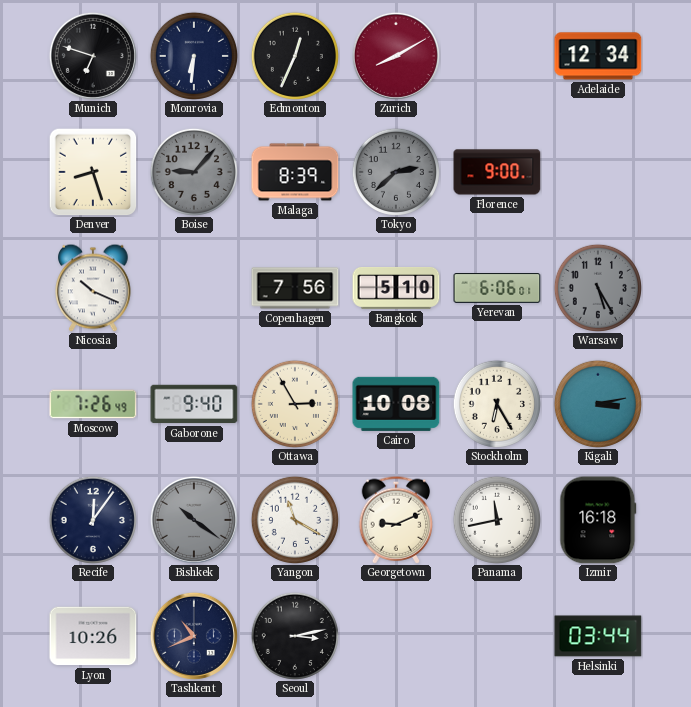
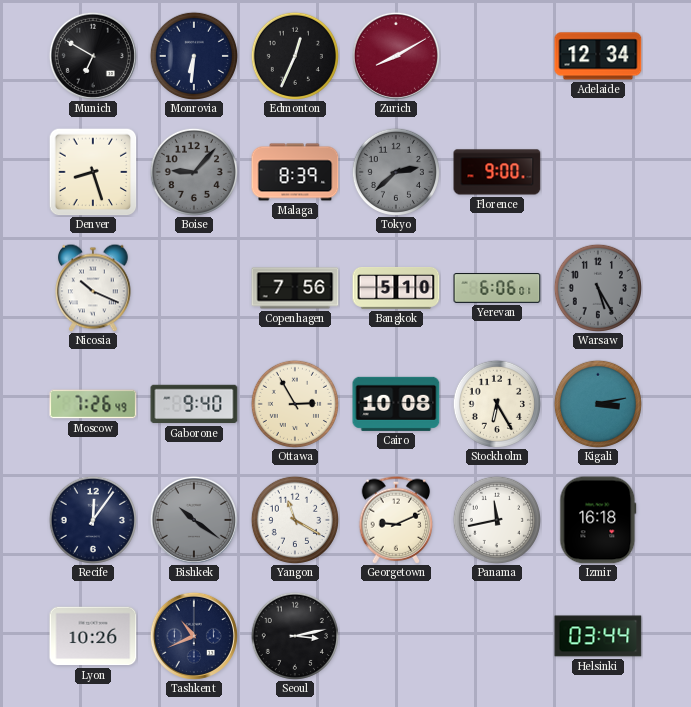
Munich: 6:48 -> 6:50 (93, 56)
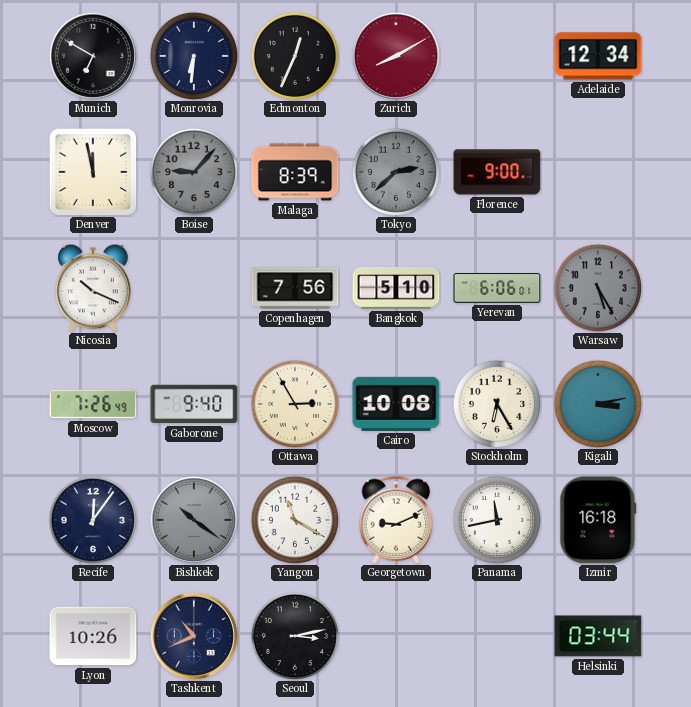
Denver: 8:27 -> 11:58 (93, 172)
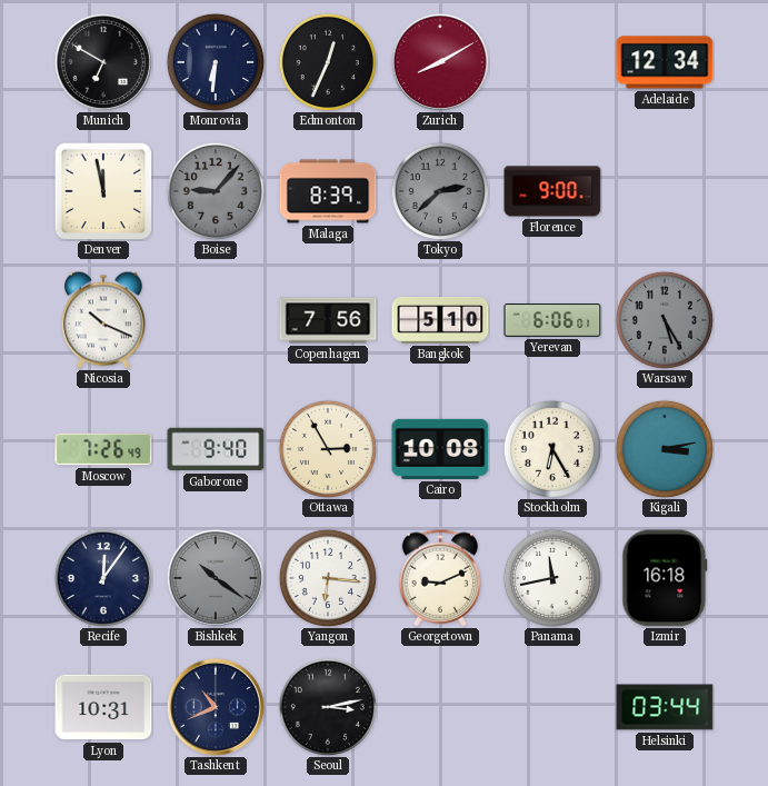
Yangon: 11:20 -> 6:16 (328, 578)
Lyon: 10:26 -> 10:31 (103, 707)
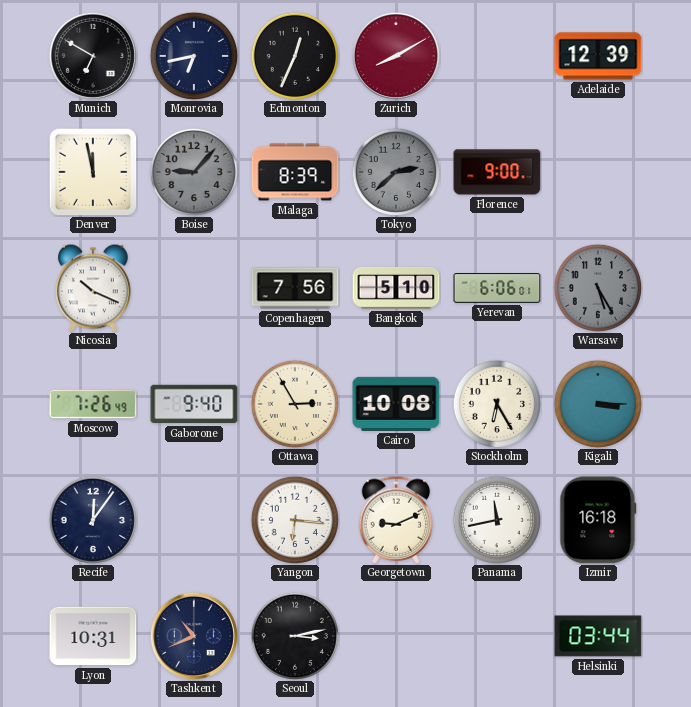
Monrovia: 6:31 -> 6:43 (194, 56)
Adelaide: 12:34 -> 12:39 (598, 56)
Kigali: 3:13 -> 3:15 (598, 404)
Bishkek: 10:21 -> none (216, 578)
